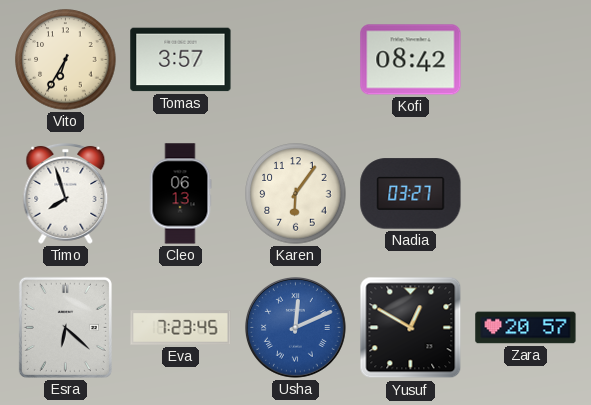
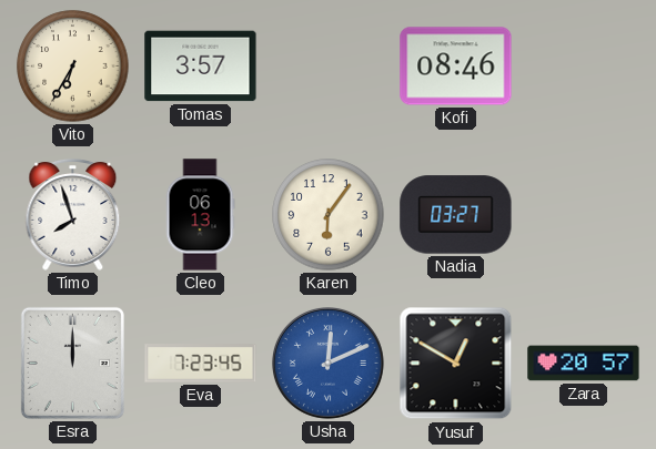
Kofi: 08:42 -> 08:46 (456, 67)
Esra: 6:22 -> 12:00 (72, 363)
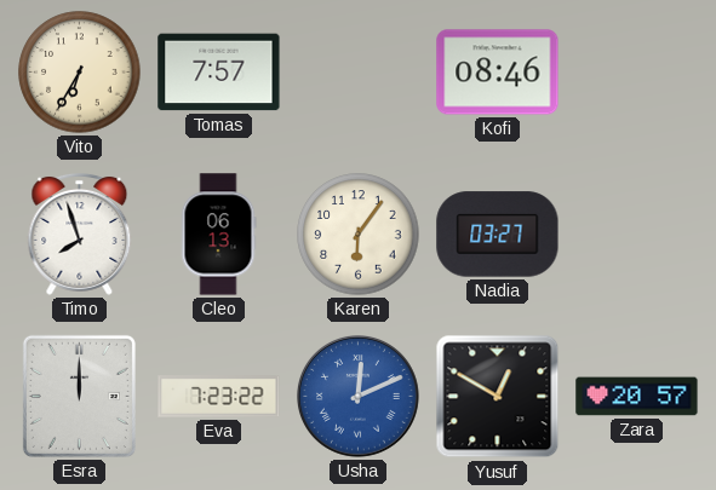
Tomas: 3:57 -> 7:57 (219, 73)
Eva: 7:23:45 -> 7:23:22 (219, 397)
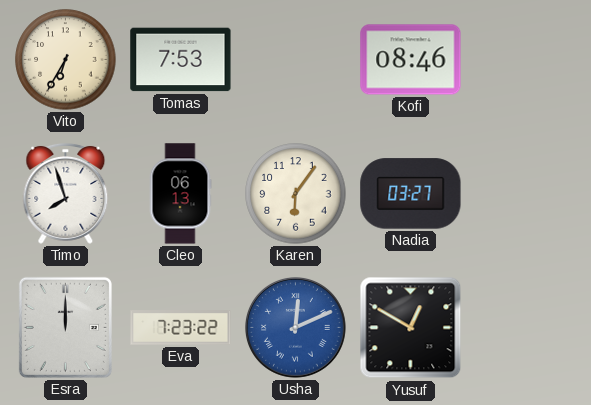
Tomas: 7:57 -> 7:53 (181, 60)
Zara: 20:57 -> none (637, 397)
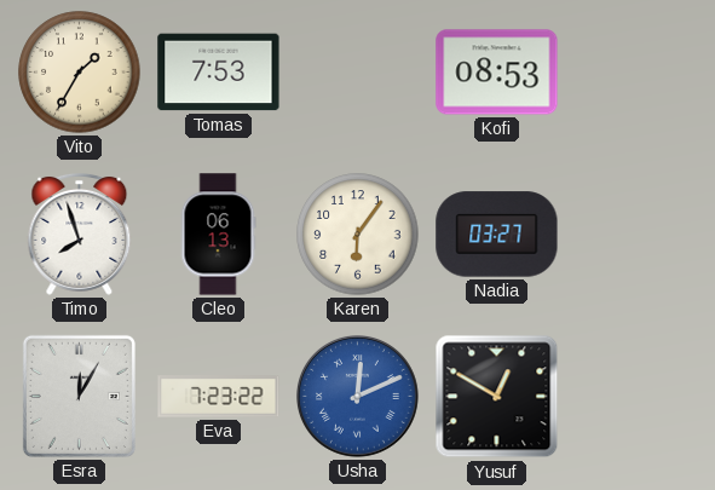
Vito: 6:35 -> 1:35 (80, 73)
Kofi: 08:46 -> 08:53 (497, 73)
Esra: 12:00 -> 12:05 (79, 396)
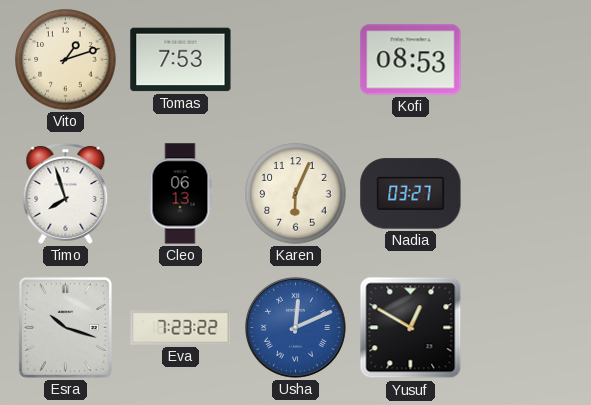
Vito: 1:35 -> 1:12 (66, 60)
Karen: 6:06 -> 6:04 (296, 194)
Esra: 12:05 -> 10:18 (65, 327)
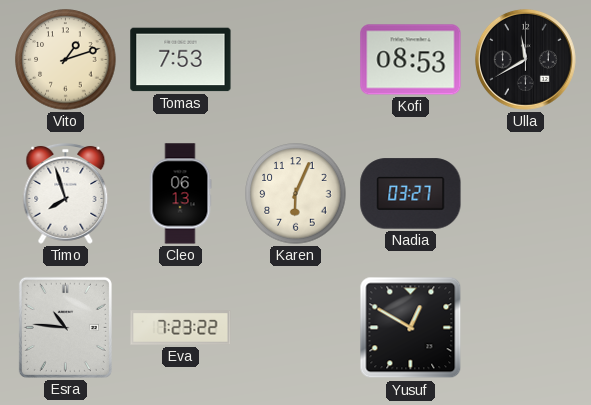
Ulla: none -> 11:40 (526, 60)
Esra: 10:18 -> 10:46 (65, 327)
Usha: 12:11 -> none (296, 328)
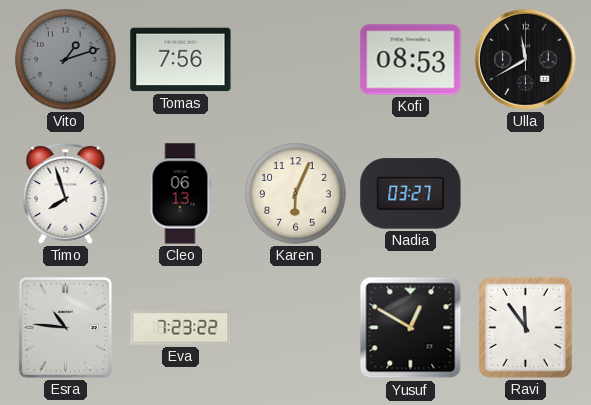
Vito dial: cream -> grey (66, 60)
Tomas: 7:53 -> 7:56 (181, 60)
Ravi: none -> 11:54 (525, 327)
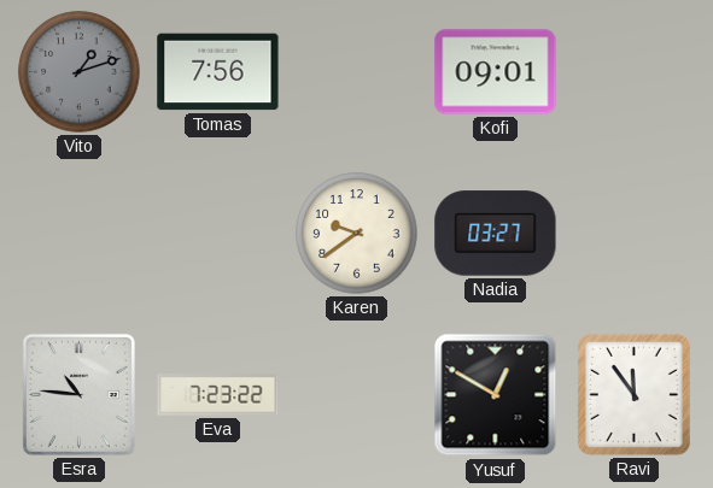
Kofi: 08:53 -> 09:01 (496, 72)
Ulla: 11:40 -> none (526, 60)
Timo: 7:57 -> none (66, 193)
Cleo: 06:13 -> none (180, 194)
Karen: 6:04 -> 9:39 (357, 234)
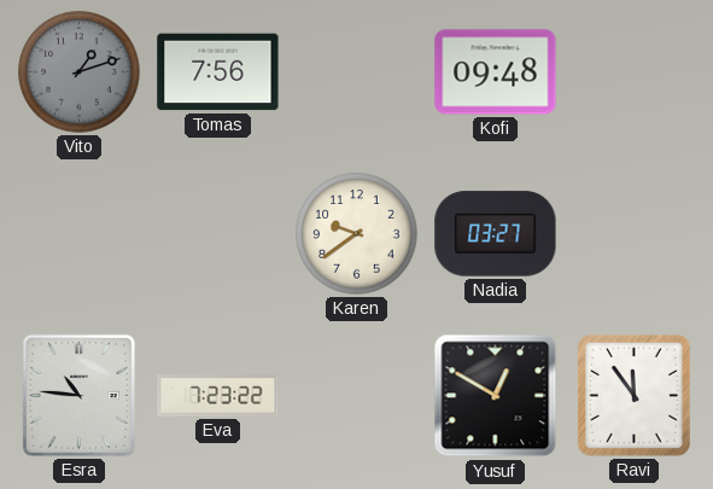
Kofi: 09:01 -> 09:48 (496, 72)
